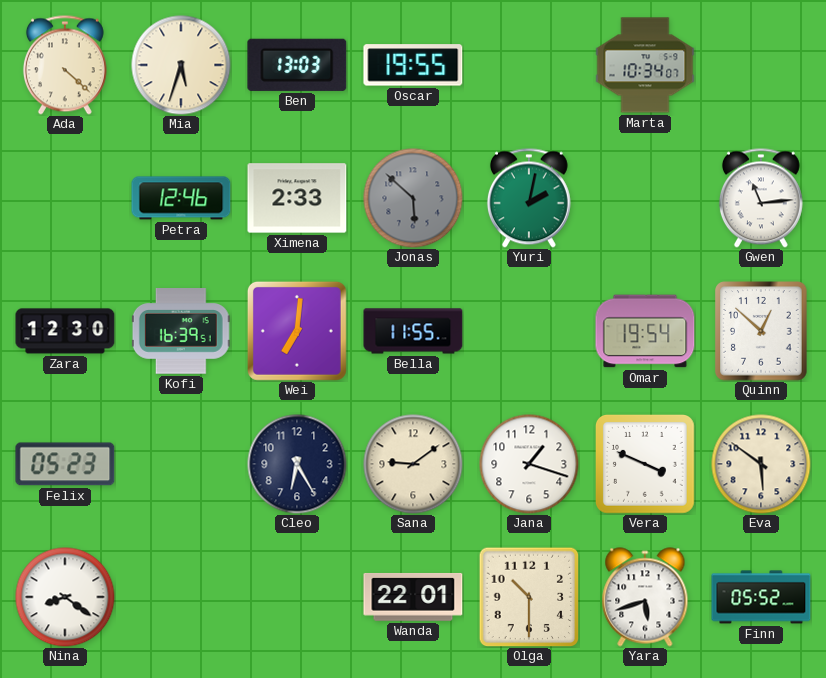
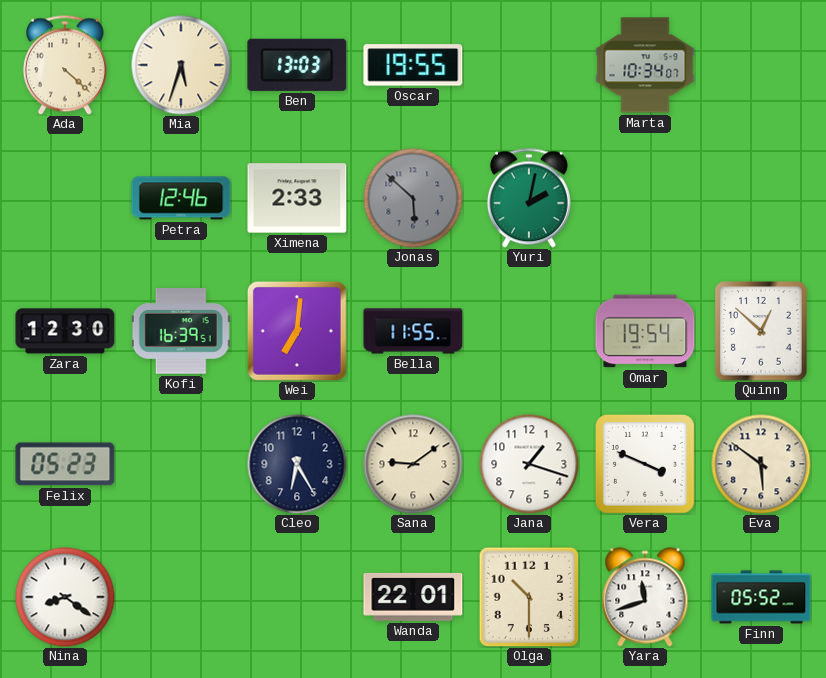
Gwen: 11:14 -> none (761, 198)
Yara: 5:42 -> 11:42 (645, 597)
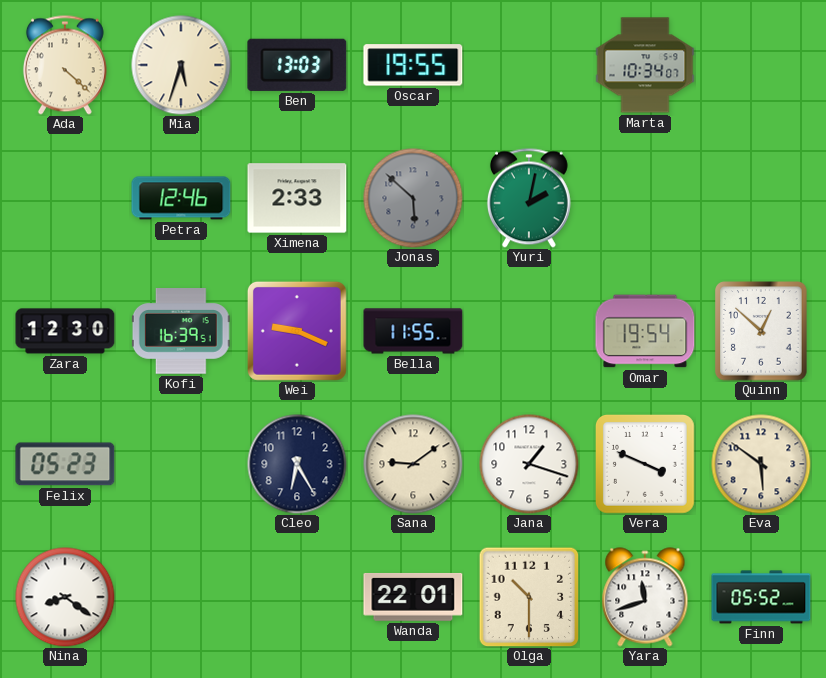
Wei: 7:01 -> 9:19 (297, 331)
